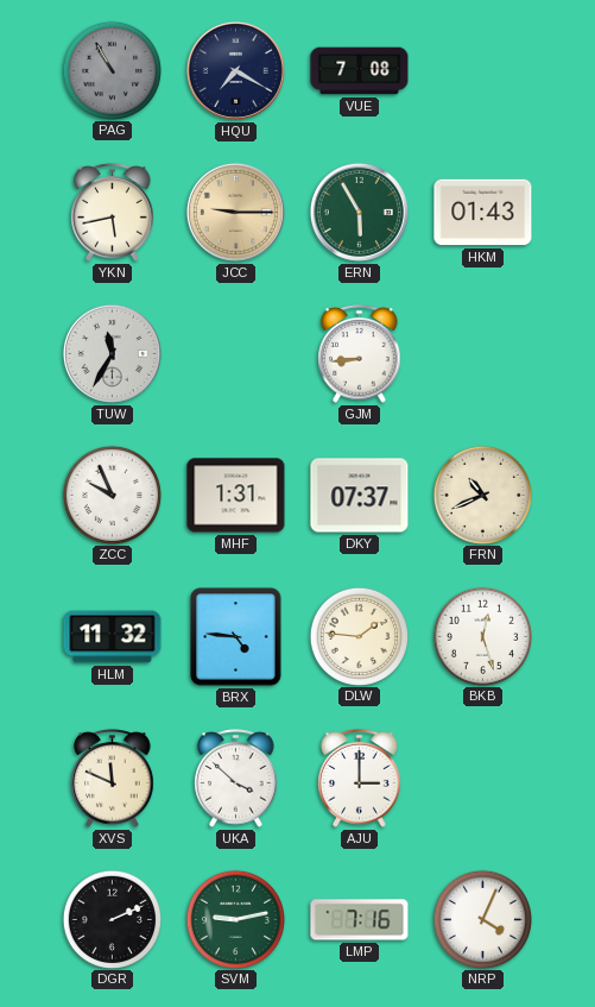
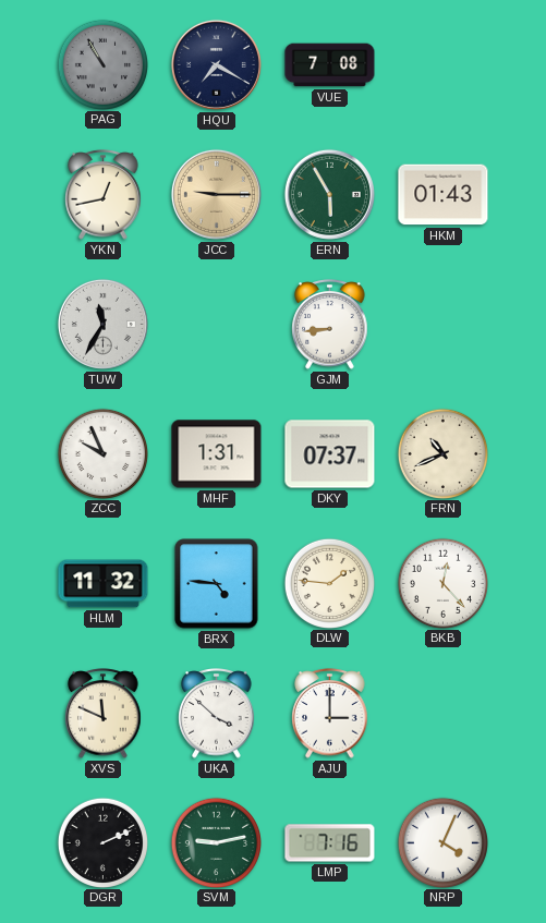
YKN: 5:43 -> 12:43 (104, 195)
BKB: 12:27 -> 12:23 (442, 583)
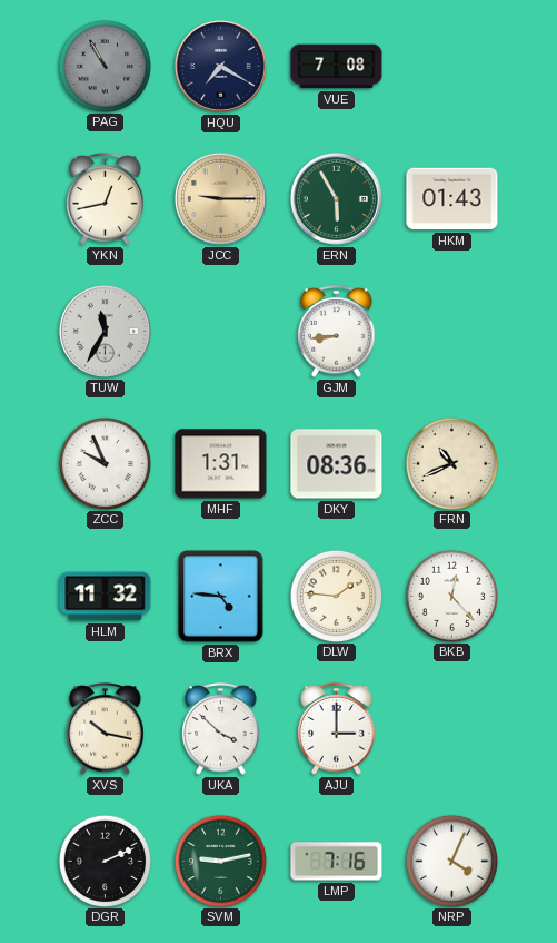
DKY: 07:37 -> 08:36 (337, 464)
XVS: 11:49 -> 10:17 (106, 729)
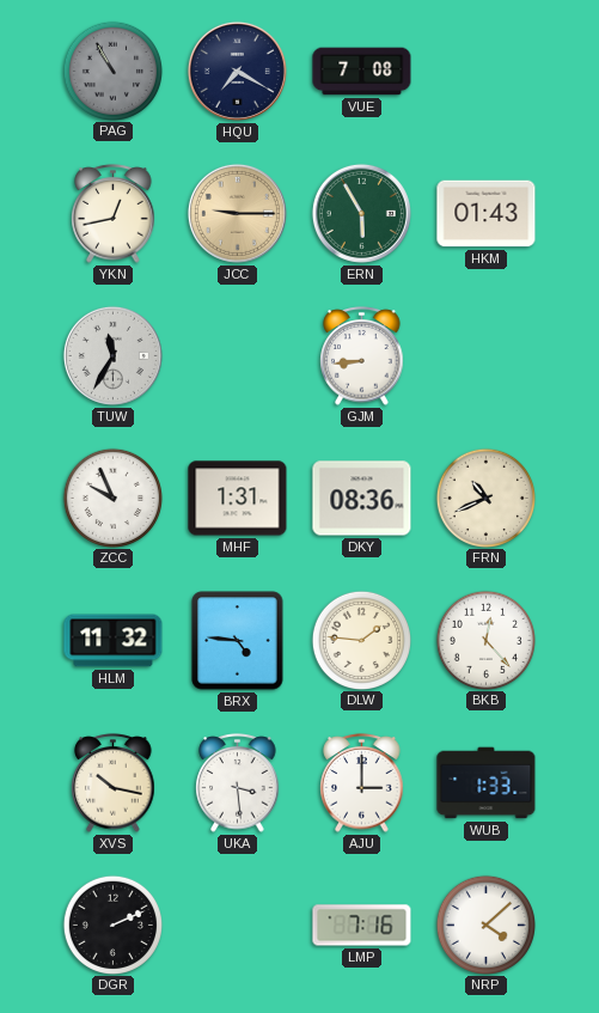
UKA: 3:52 -> 3:29 (238, 783)
WUB: none -> 1:33 (487, 783)
SVM: 9:13 -> none (220, 861)
NRP: 4:04 -> 4:08 (485, 924)
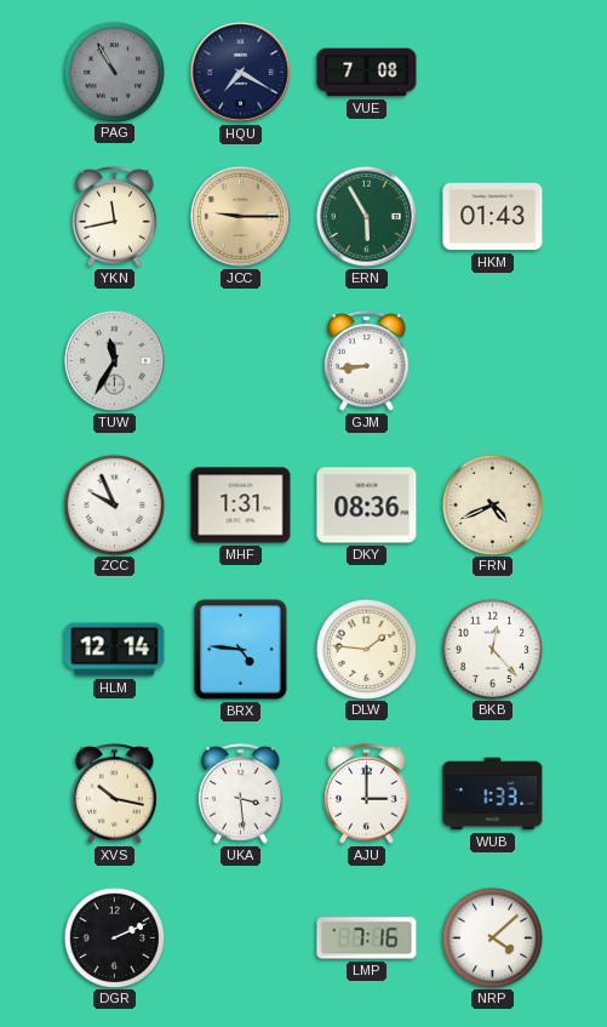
YKN: 12:43 -> 11:43 (115, 217)
FRN: 10:41 -> 4:41 (492, 504)
HLM: 11:32 -> 12:14 (115, 650)
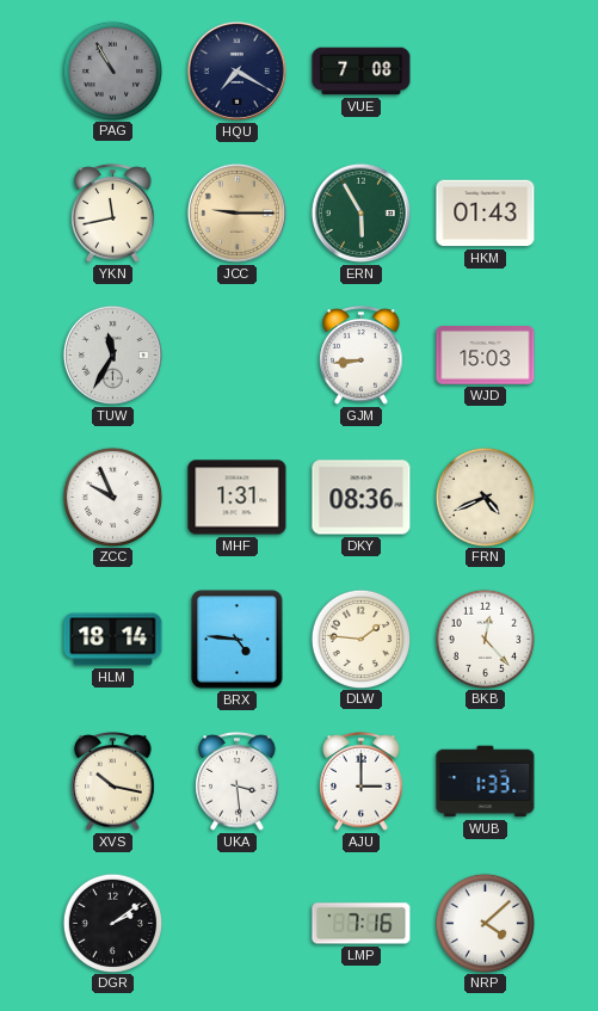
WJD: none -> 15:03 (486, 356)
HLM: 12:14 -> 18:14 (113, 640)
DGR: 2:11 -> 2:09 (112, 923)
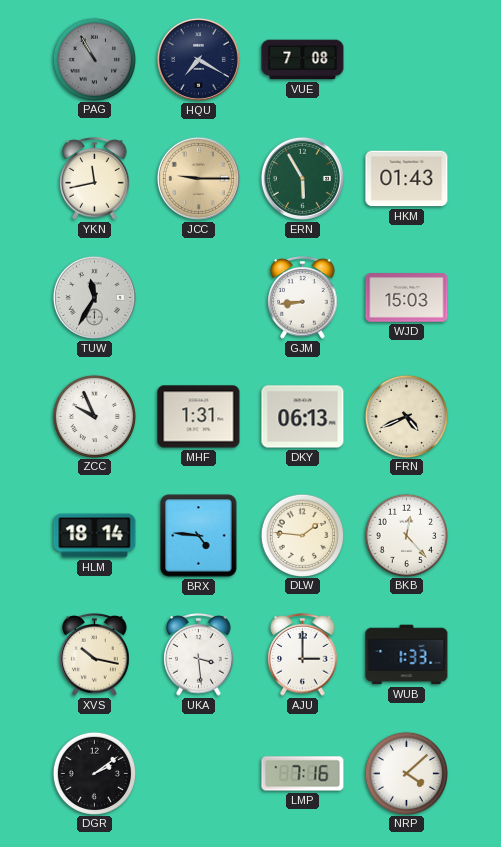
DKY: 08:36 -> 06:13 (303, 417)
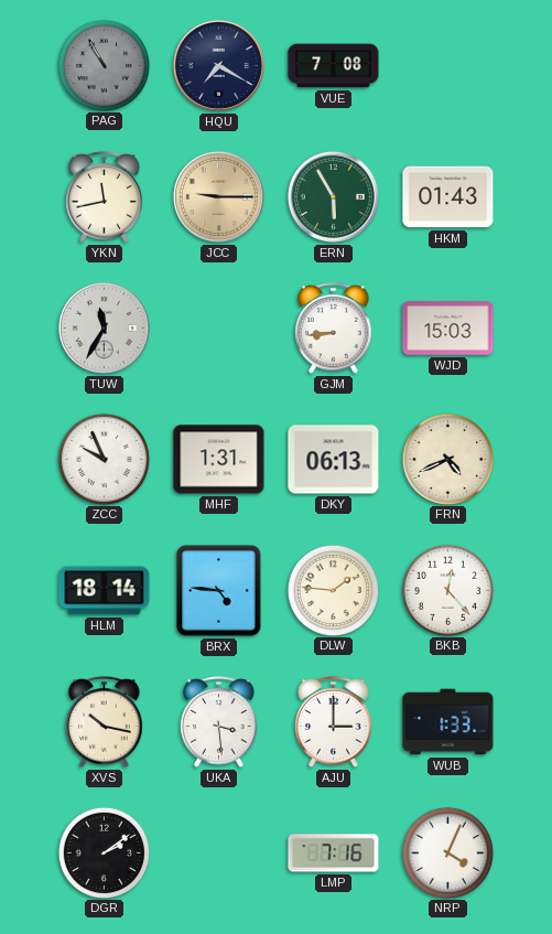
NRP: 4:08 -> 4:04 (447, 852)
